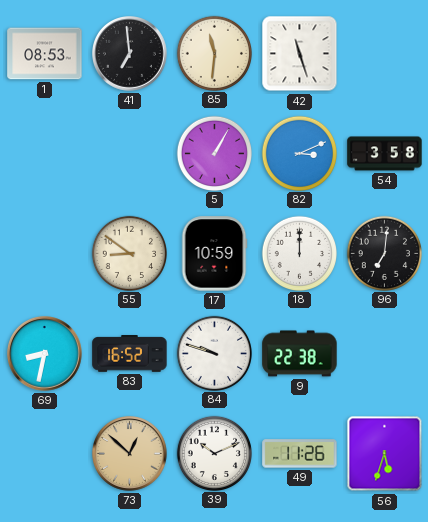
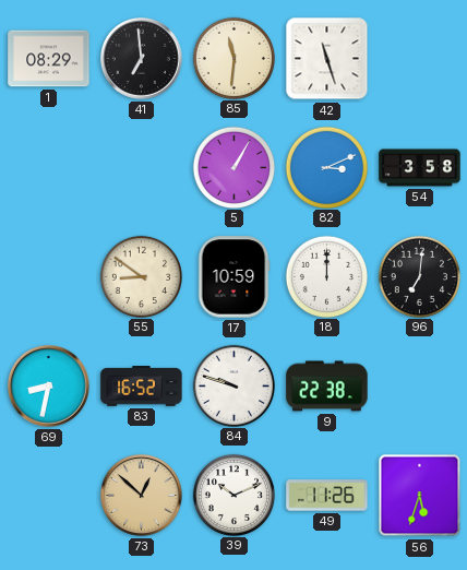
1: 08:53 -> 08:29 (49, 59)
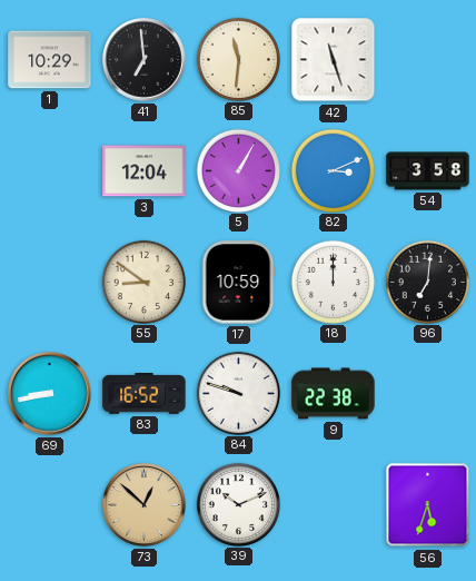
1: 08:29 -> 10:29 (50, 60)
3: none -> 12:04 (145, 171)
69: 8:32 -> 8:43 (50, 394)
49: 11:26 -> none (327, 496)
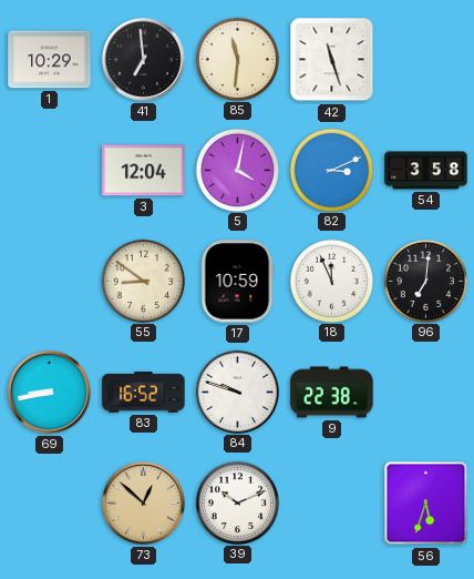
5: 1:05 -> 4:02 (237, 170)
18: 12:00 -> 11:56 (331, 281)
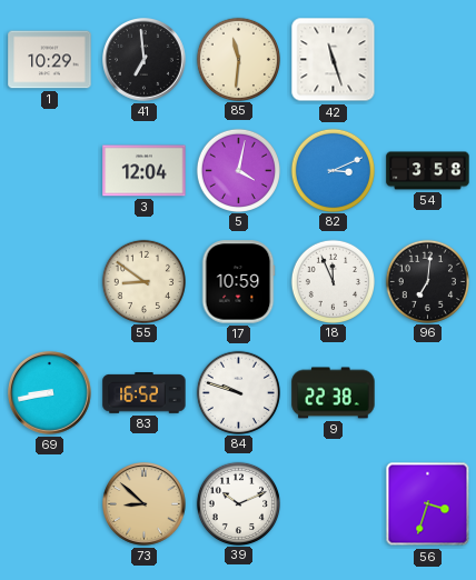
73: 12:52 -> 8:52 (145, 504)
56: 5:33 -> 3:33 (428, 504)
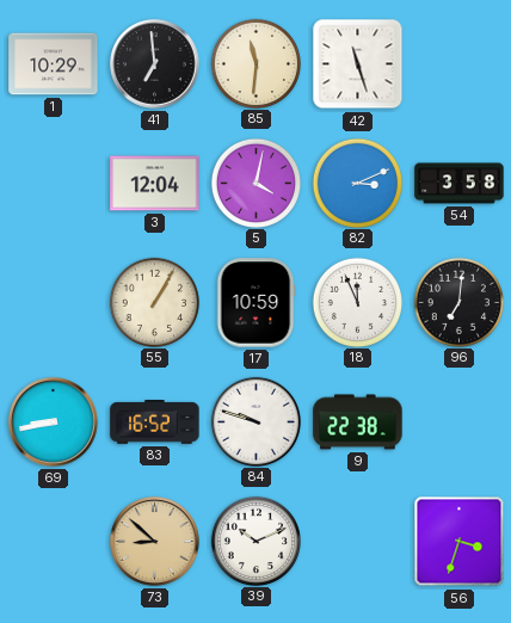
55: 8:51 -> 1:05 (154, 302)
